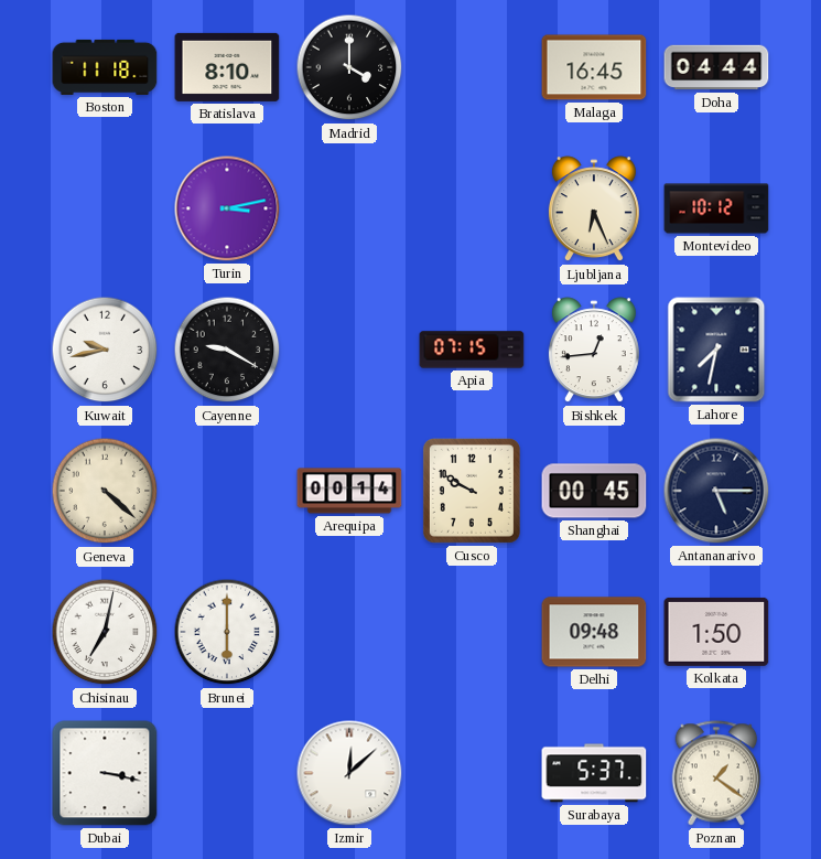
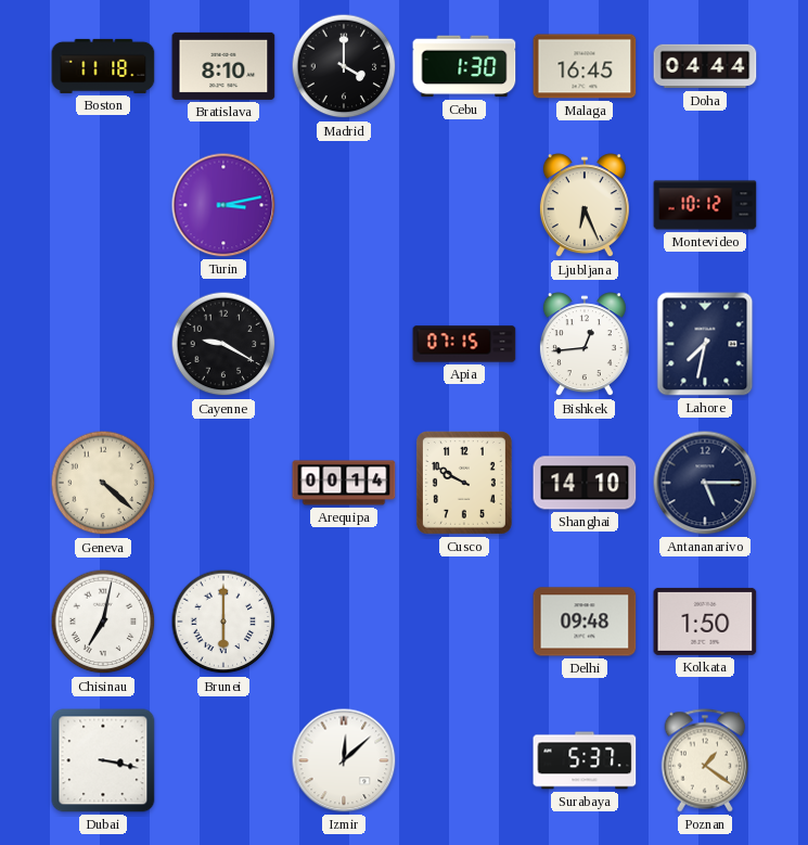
Cebu: none -> 1:30 (464, 66)
Kuwait: 9:43 -> none (105, 350)
Shanghai: 00:45 -> 14:10 (585, 483)
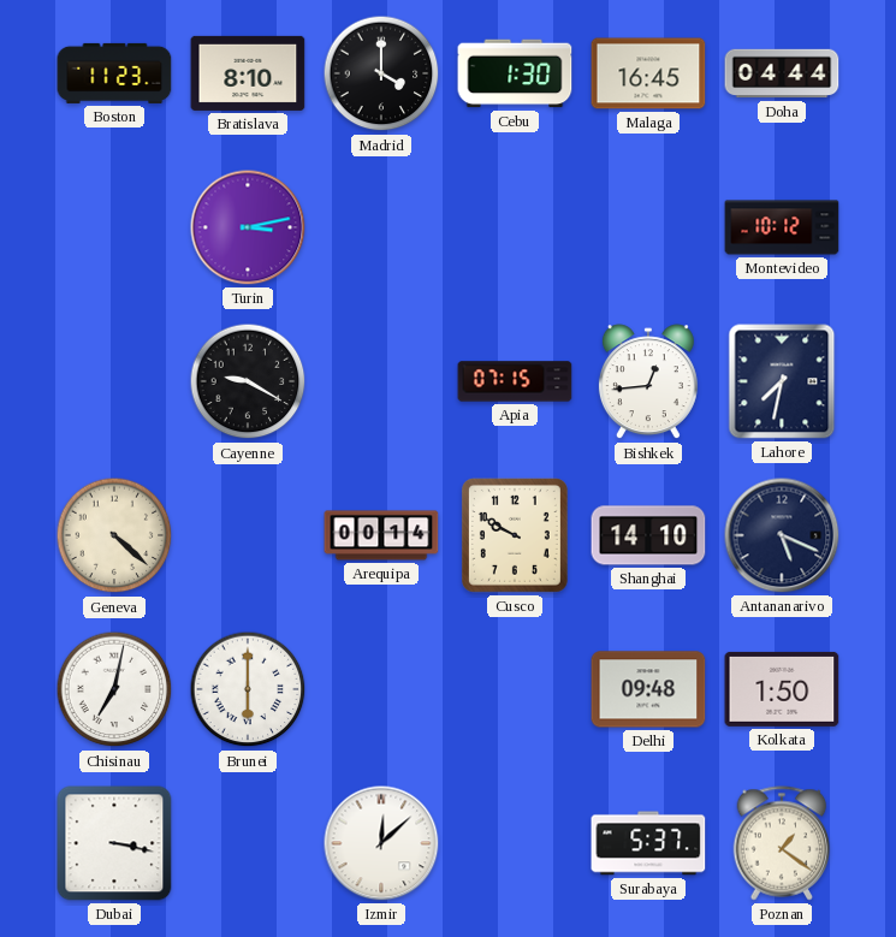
Boston: 11:18 -> 11:23 (114, 73)
Ljubljana: 6:26 -> none (585, 206)
Antananarivo: 5:15 -> 5:19 (782, 535)
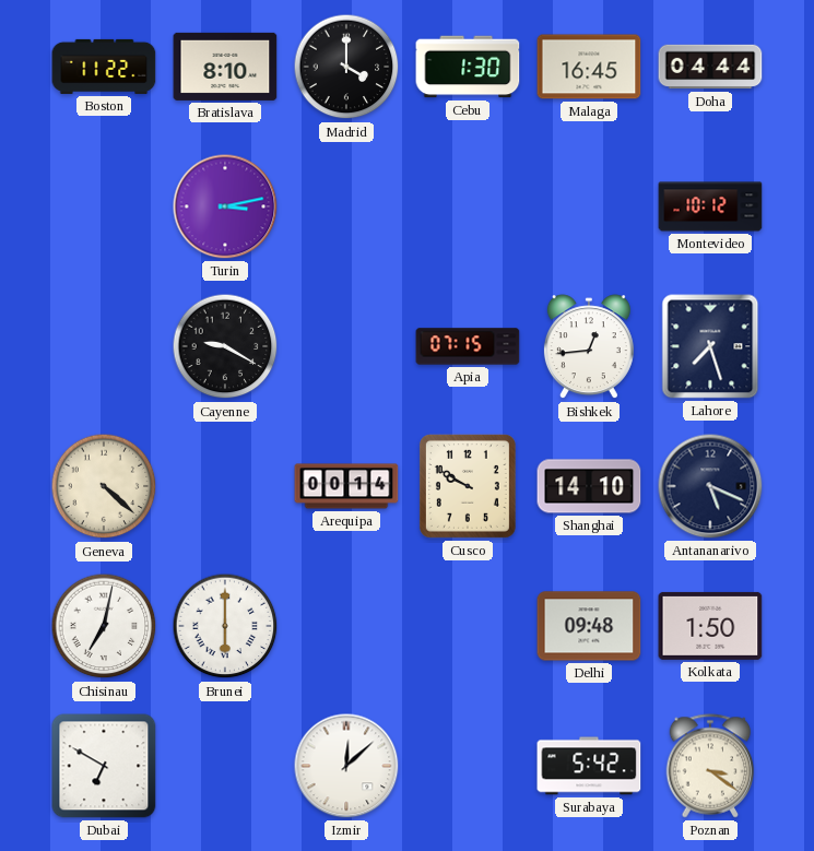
Boston: 11:23 -> 11:22 (104, 67)
Lahore: 7:32 -> 7:27 (710, 346)
Dubai: 3:17 -> 6:50 (104, 766)
Surabaya: 5:37 -> 5:42 (589, 766)
Poznan: 1:21 -> 3:21 (710, 766)
